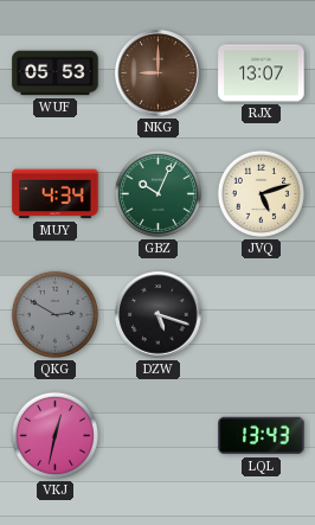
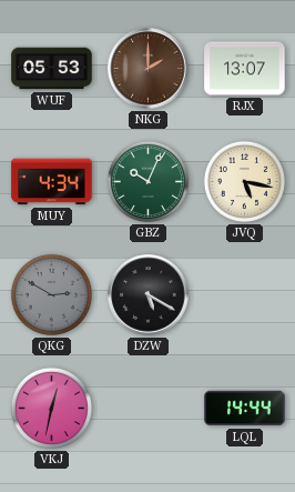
NKG: 9:00 -> 2:00 (149, 69)
JVQ: 5:12 -> 5:17 (244, 181)
DZW: 5:18 -> 5:20 (149, 295)
LQL: 13:43 -> 14:44 (245, 409)
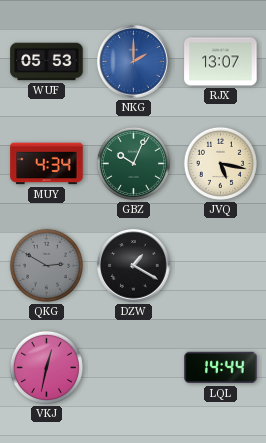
NKG dial: brown -> blue (134, 62)
DZW: 5:20 -> 1:20 (134, 266)
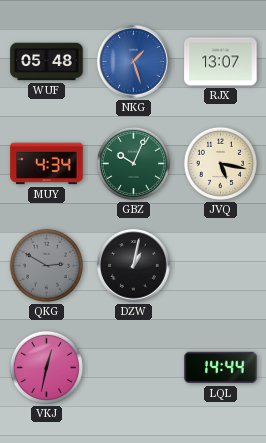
WUF: 05:53 -> 05:48 (47, 62)
NKG: 2:00 -> 1:27 (134, 62)
DZW: 1:20 -> 1:02 (134, 266)
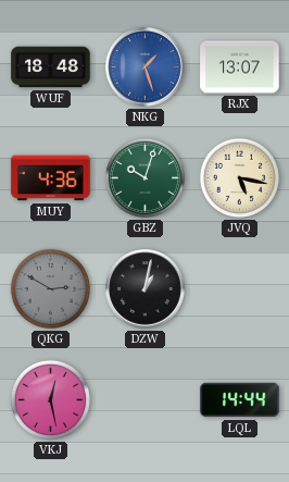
WUF: 05:48 -> 18:48 (51, 67)
MUY: 4:34 -> 4:36 (51, 178)
GBZ: 10:04 -> 10:03 (144, 177)
VKJ: 12:32 -> 12:28 (50, 399)
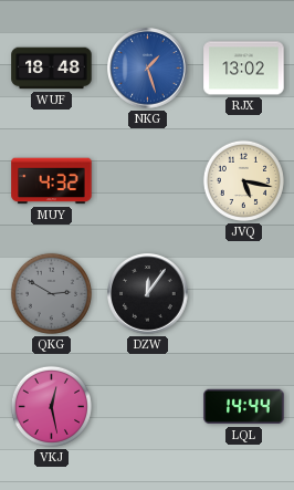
RJX: 13:07 -> 13:02 (244, 69)
MUY: 4:36 -> 4:32 (52, 181)
GBZ: 10:03 -> none (144, 177)
DZW: 1:02 -> 12:06 (148, 294)
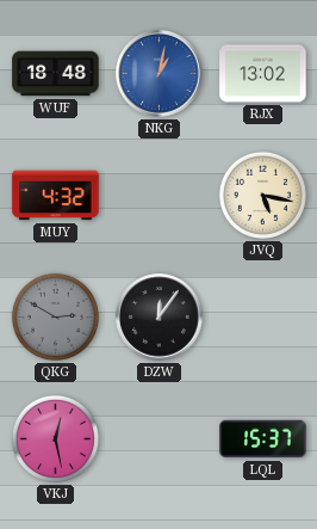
NKG: 1:27 -> 1:02 (160, 74)
LQL: 14:44 -> 15:37 (263, 439)
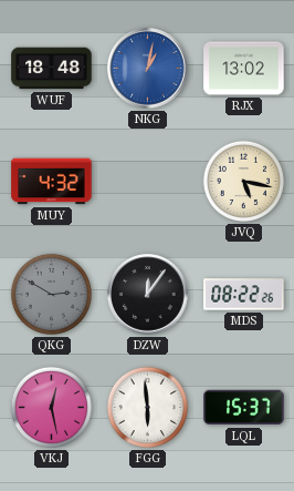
MDS: none -> 08:22 (244, 295)
FGG: none -> 5:59 (147, 407)
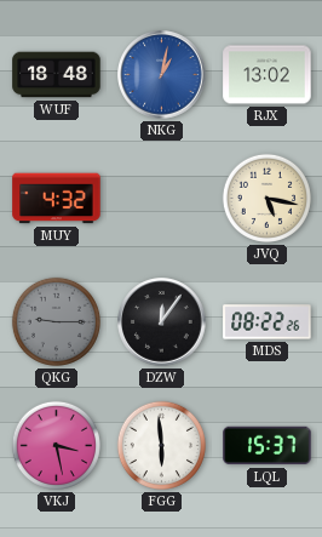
QKG: 2:50 -> 9:15 (56, 321)
VKJ: 12:28 -> 3:28 (56, 445)
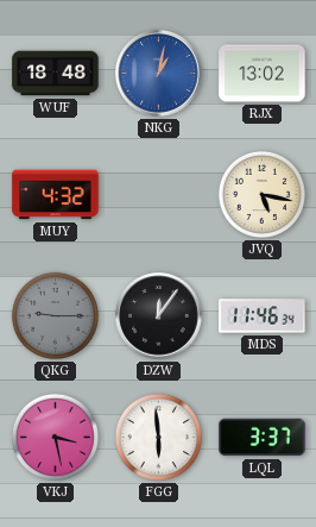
MDS: 08:22 -> 11:46 (263, 316)
LQL: 15:37 -> 3:37 (263, 438)
